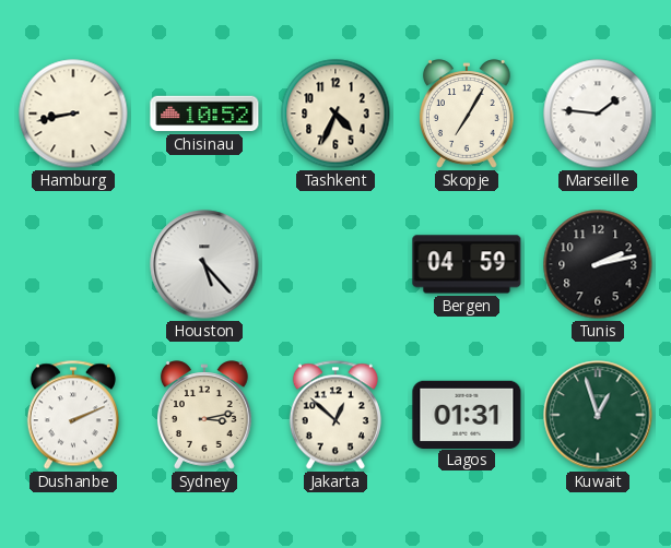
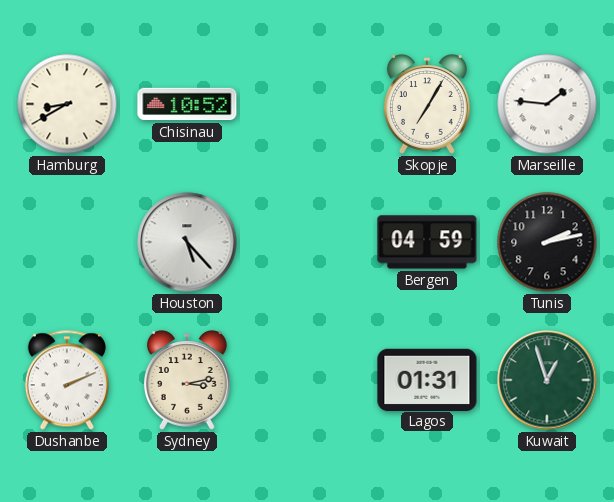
Hamburg: 8:43 -> 8:40 (67, 104)
Tashkent: 4:34 -> none (335, 114)
Jakarta: 12:52 -> none (335, 415)
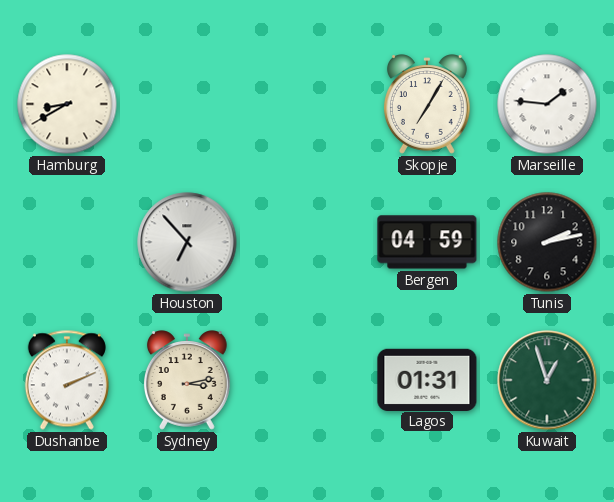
Chisinau: 10:52 -> none (187, 104)
Houston: 5:23 -> 6:53 (187, 242)
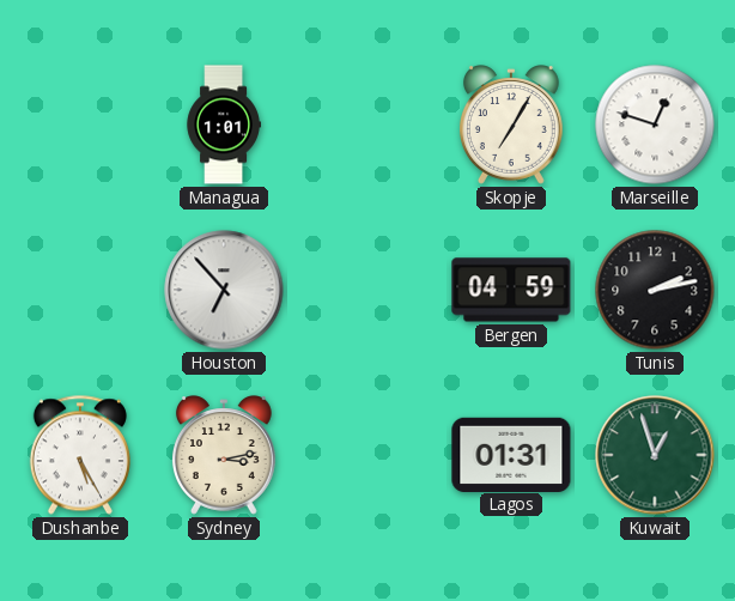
Hamburg: 8:40 -> none (67, 104)
Managua: none -> 1:01 (223, 125)
Marseille: 1:46 -> 12:48 (655, 125)
Dushanbe: 2:11 -> 5:25 (80, 455)
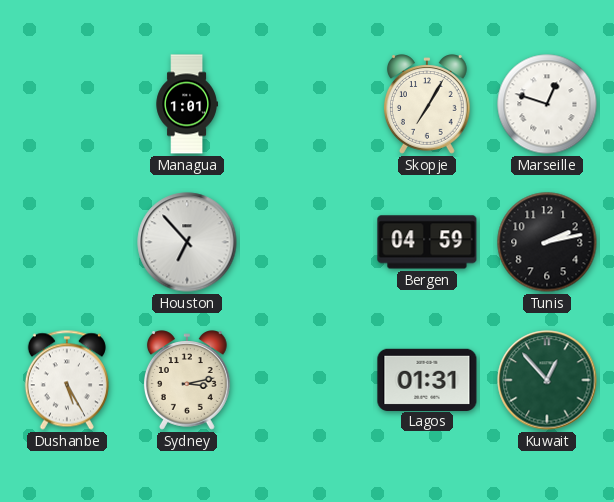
Kuwait: 12:57 -> 12:53 (547, 380)
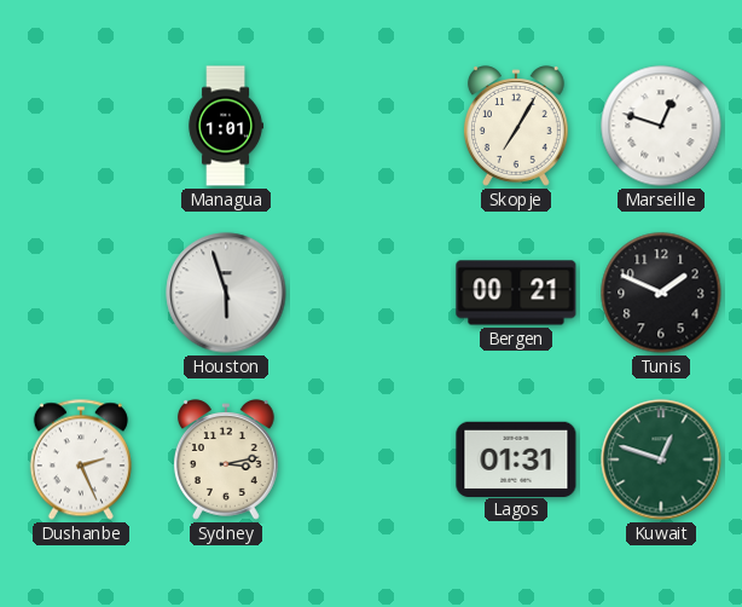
Houston: 6:53 -> 5:57 (226, 293)
Bergen: 04:59 -> 00:21 (516, 293)
Tunis: 2:13 -> 1:49 (661, 293)
Dushanbe: 5:25 -> 2:26 (81, 459)
Kuwait: 12:53 -> 12:48 (661, 459)
